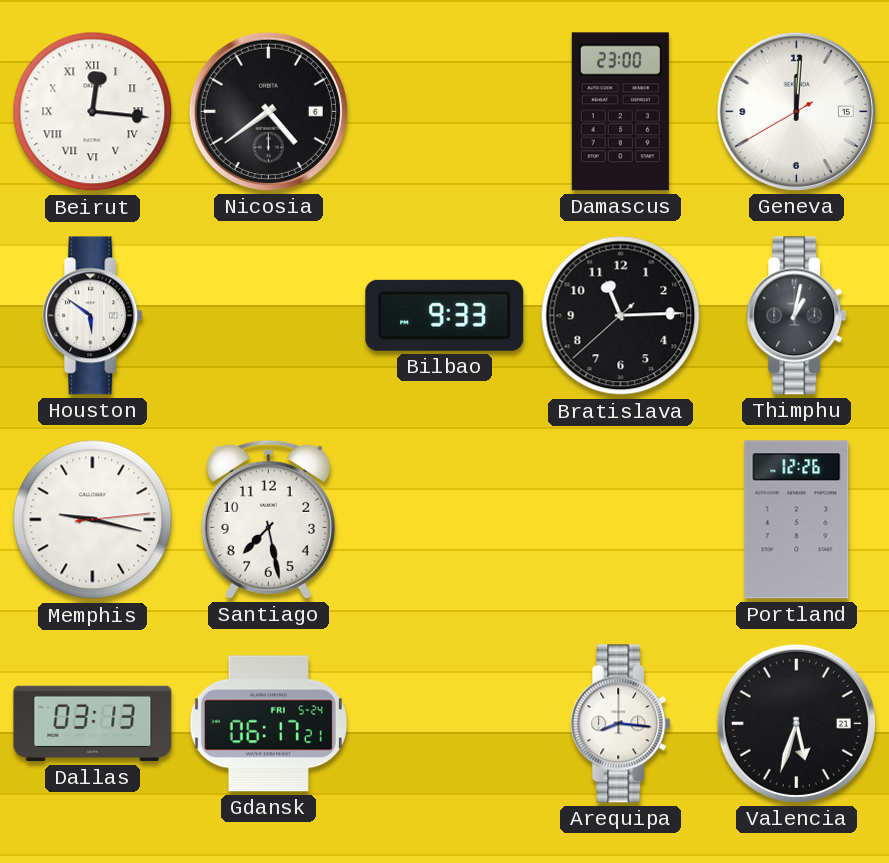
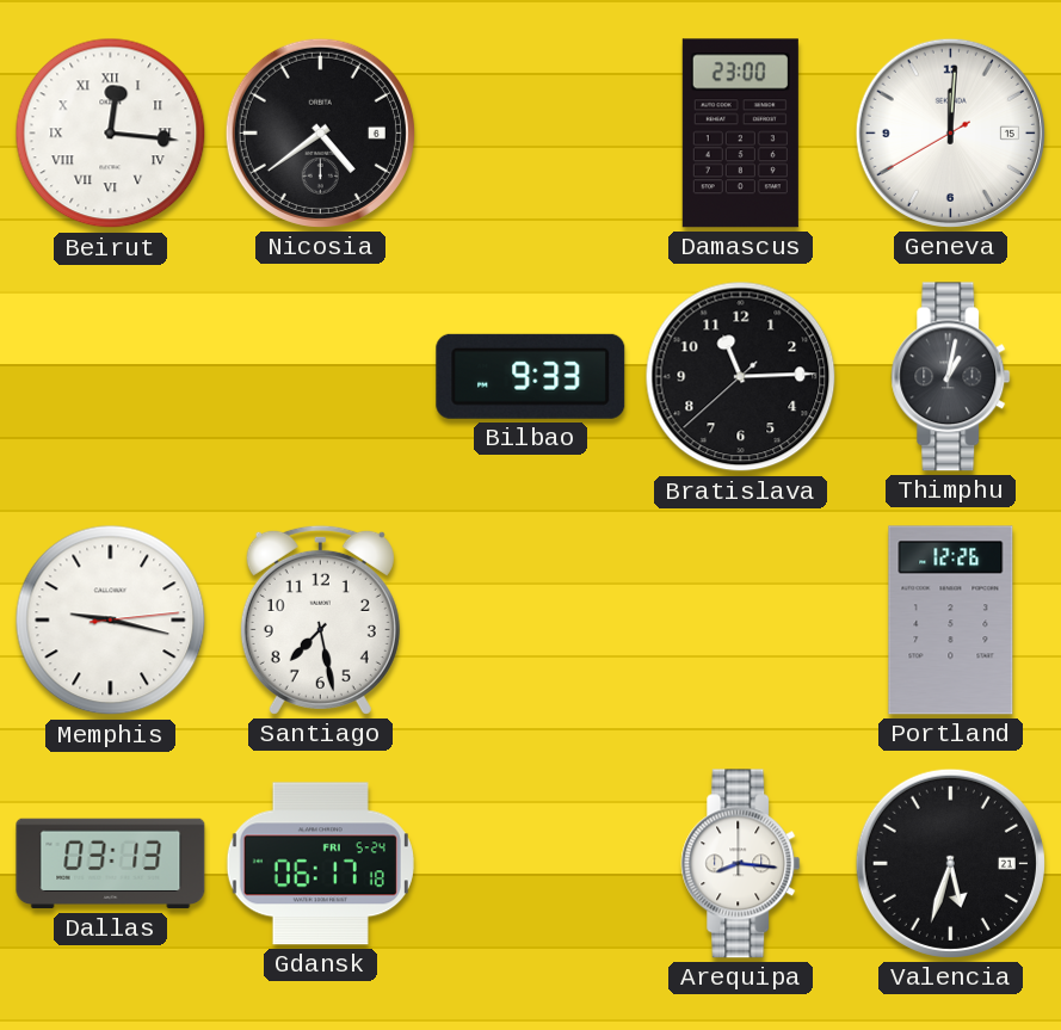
Houston: 5:51 -> none (93, 316)
Gdansk: 06:17:21 -> 06:17:18 (320, 864)
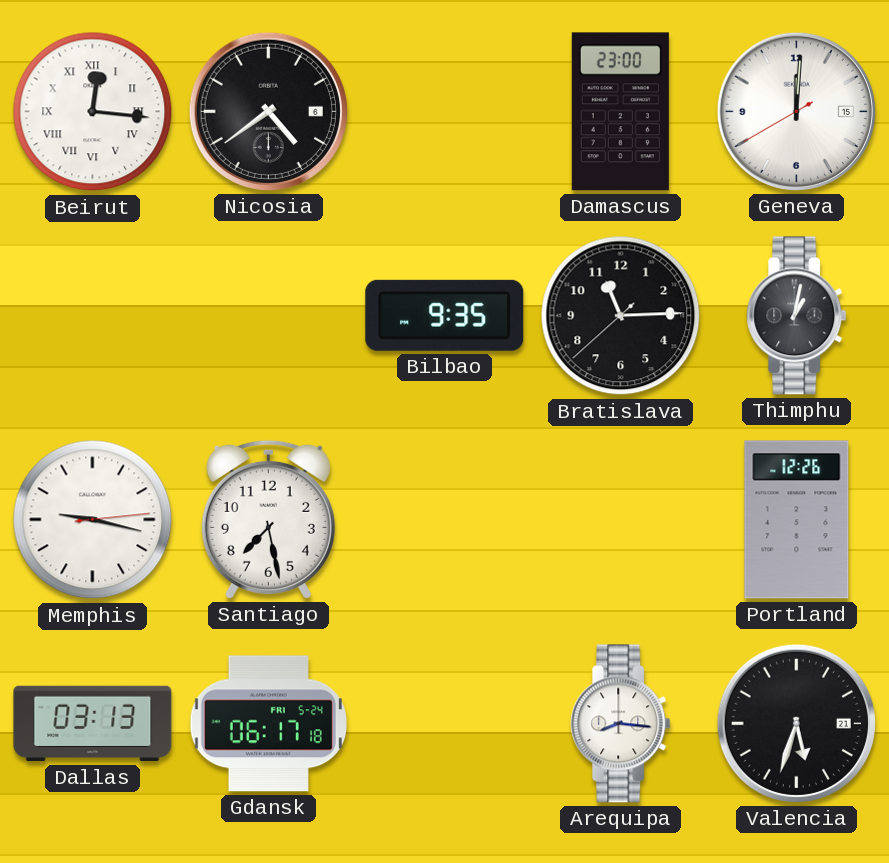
Bilbao: 9:33 -> 9:35 (445, 315)
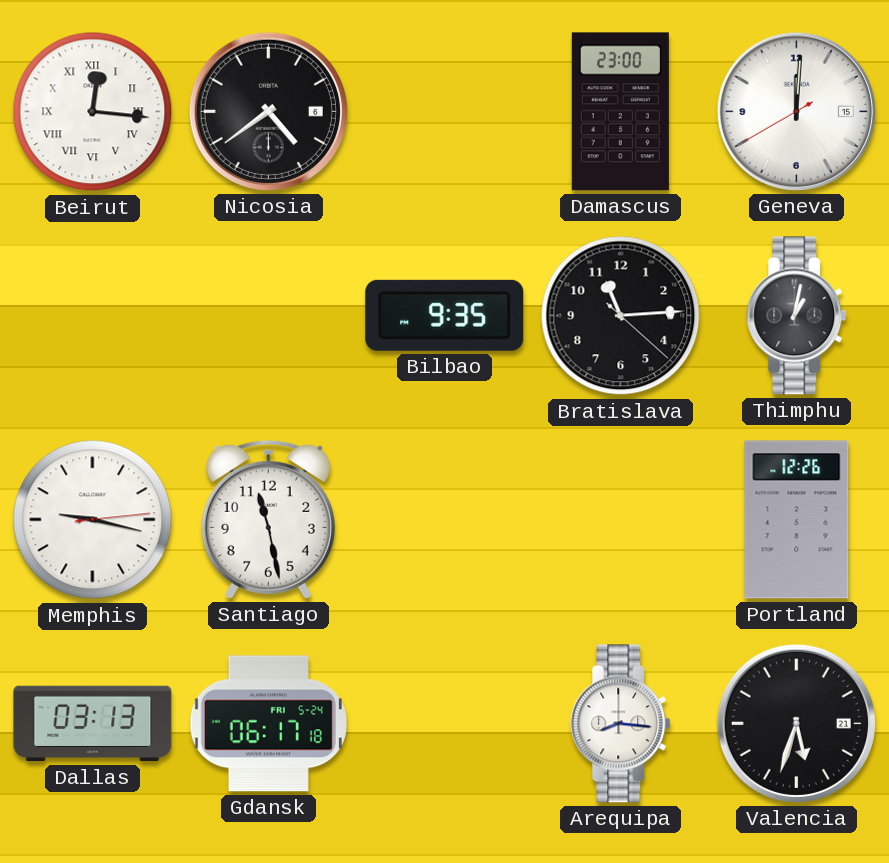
Bratislava: 11:14:38 -> 11:14:22 (621, 316)
Santiago: 7:28 -> 11:28 (268, 519)
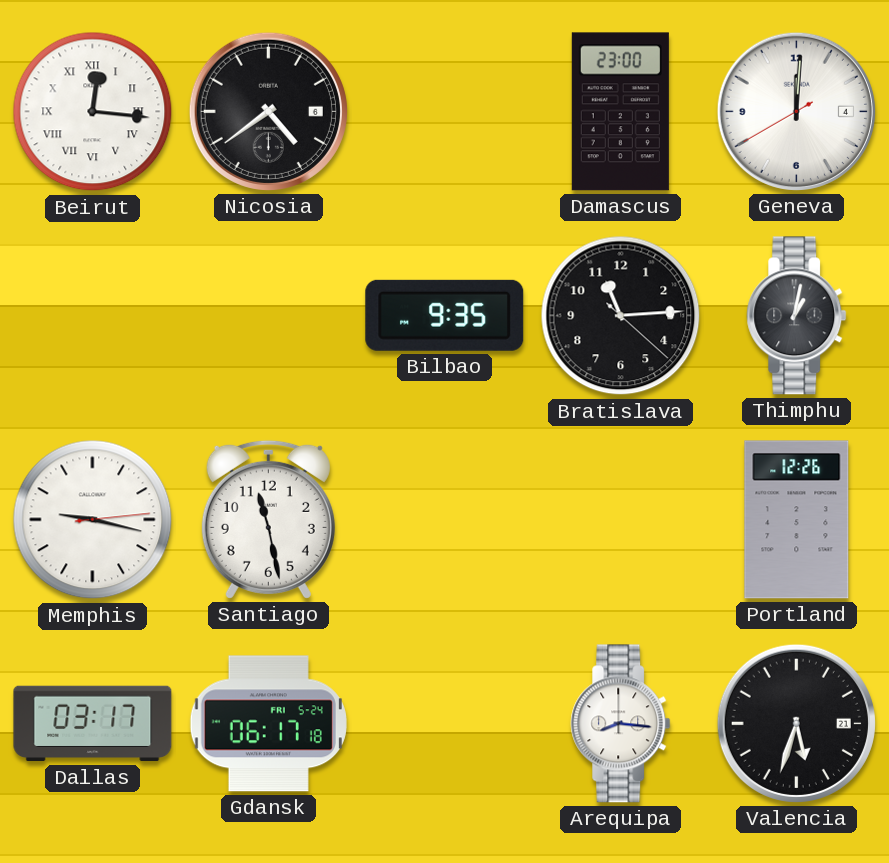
Geneva date: 15 -> 4 (796, 111)
Dallas: 03:13 -> 03:17 (93, 724)
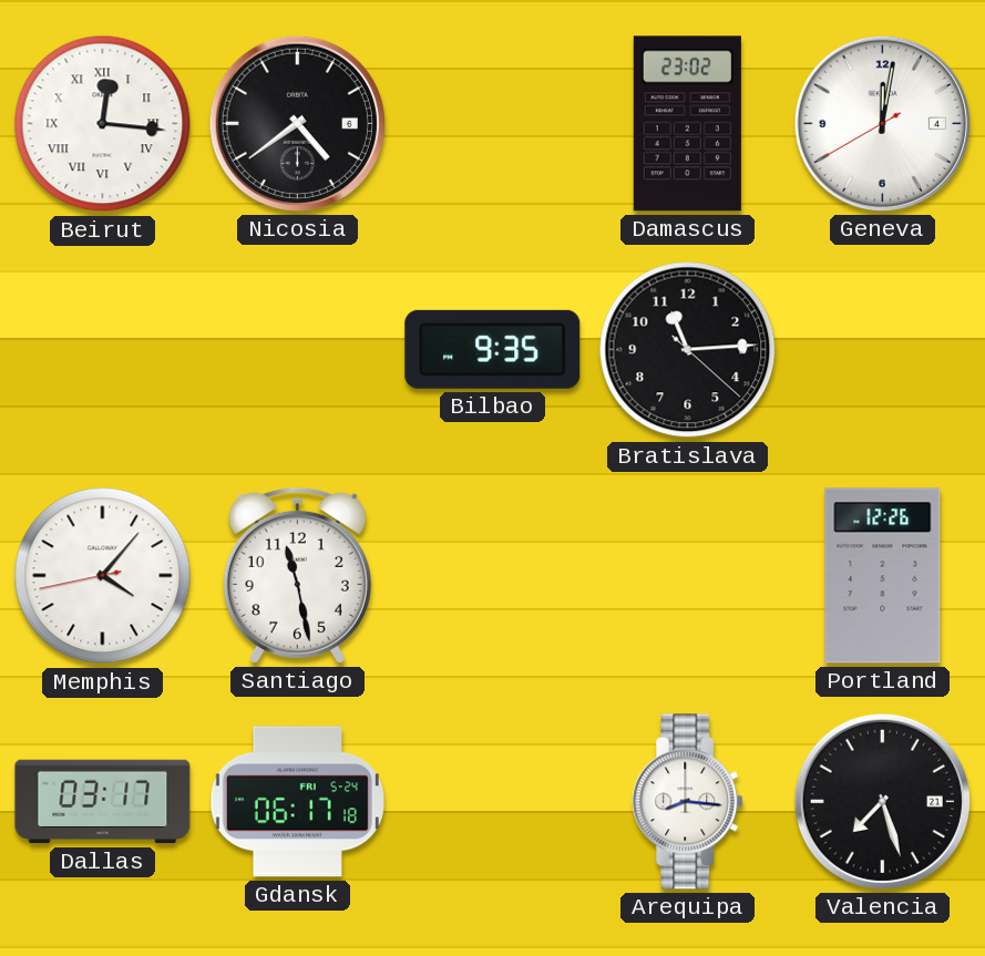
Damascus: 23:00 -> 23:02 (687, 124)
Geneva: 12:00 -> 12:01 (882, 123)
Thimphu: 1:02 -> none (797, 316)
Memphis: 9:17 -> 4:06 (103, 576)
Valencia: 5:33 -> 7:27 (882, 801)
